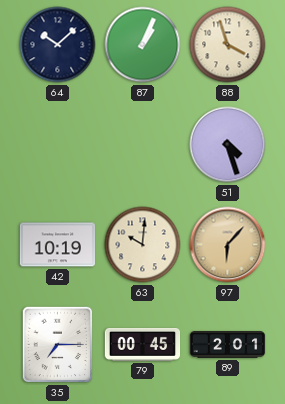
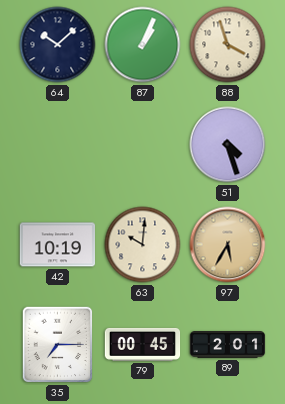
97: 6:07 -> 5:35 (228, 245)
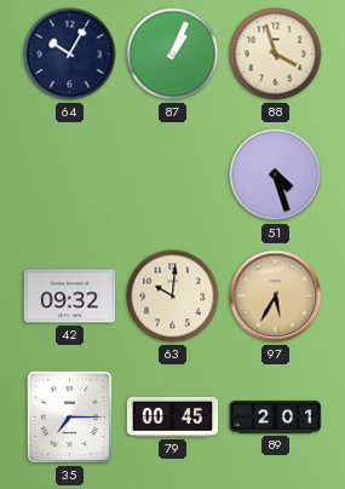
64: 10:08 -> 10:05 (70, 54)
42: 10:19 -> 09:32 (70, 297)
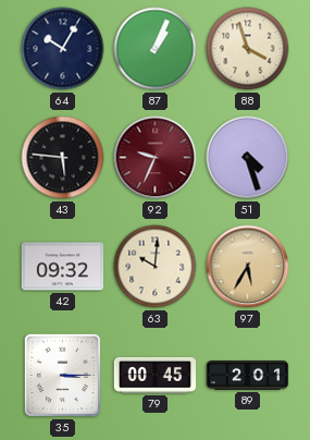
43: none -> 5:46 (63, 158)
92: none -> 9:34 (156, 158)
35: 7:15 -> 3:15 (63, 376)
